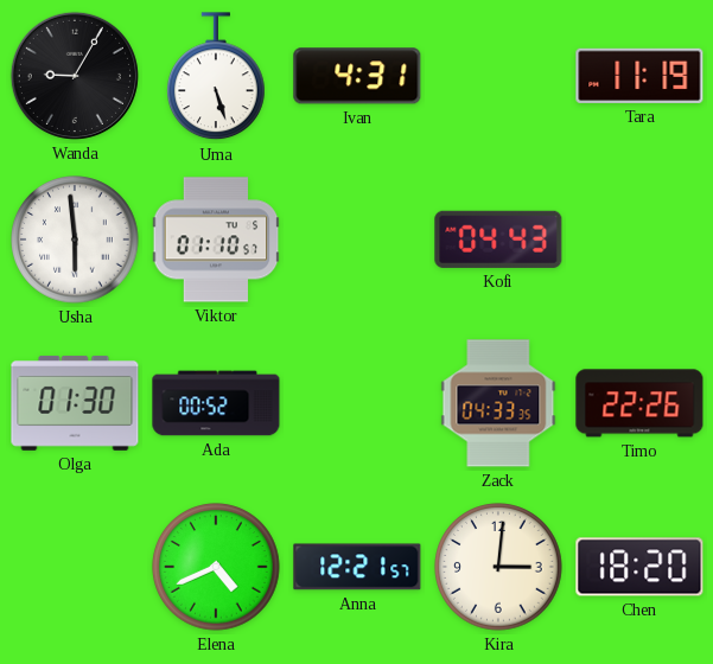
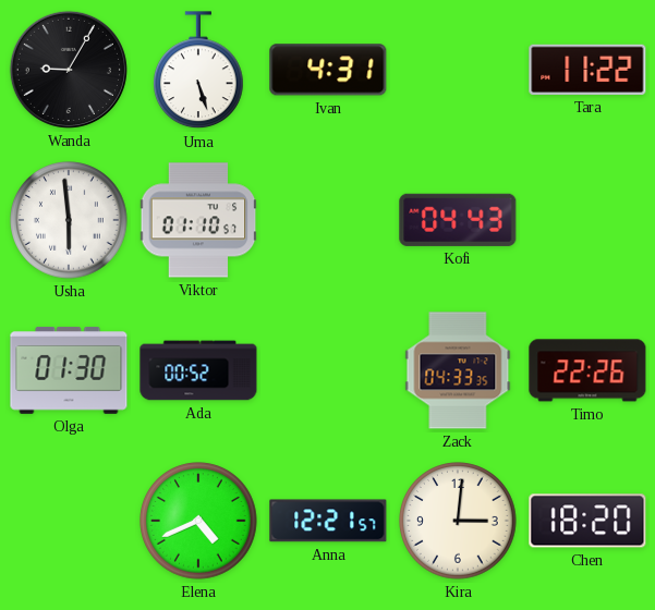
Tara: 11:19 -> 11:22 (587, 70)
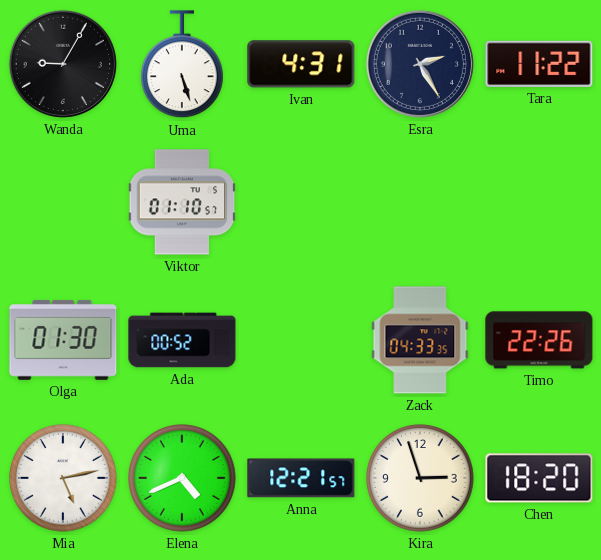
Esra: none -> 2:25 (420, 64)
Usha: 5:59 -> none (69, 220)
Kofi: 04:43 -> none (458, 220)
Mia: none -> 5:13 (63, 478)
Kira: 3:01 -> 2:57 (420, 478)
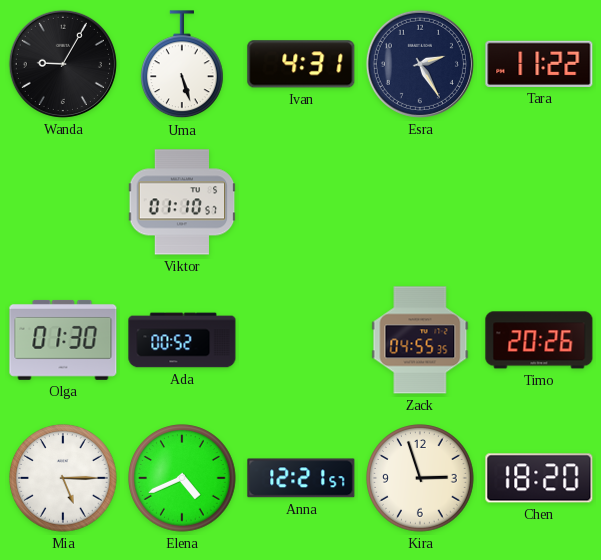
Zack: 04:33 -> 04:55 (420, 340)
Timo: 22:26 -> 20:26 (539, 340)
Mia: 5:13 -> 5:15 (63, 478)
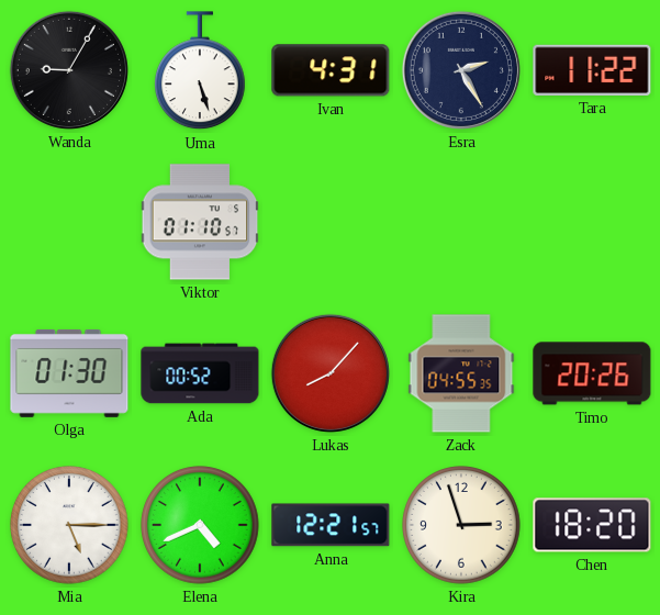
Lukas: none -> 8:07 (331, 373)
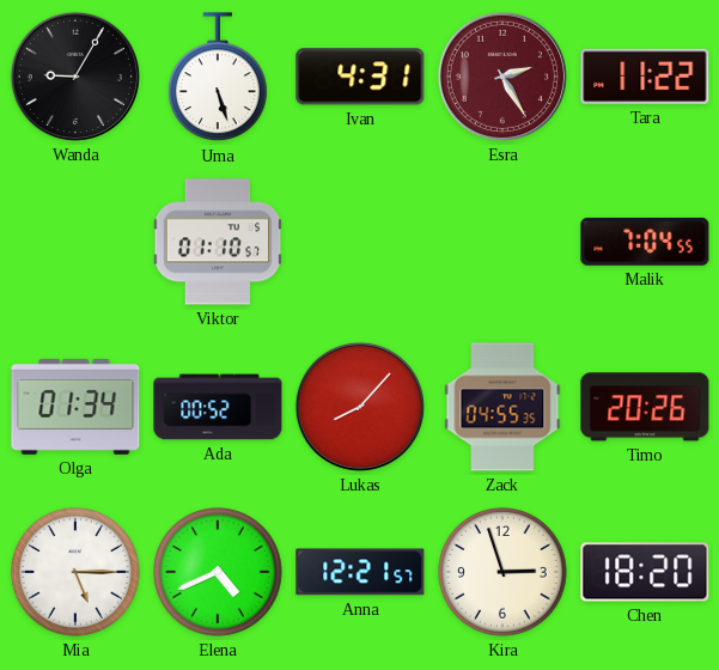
Esra dial: navy -> burgundy (502, 77)
Malik: none -> 7:04 (645, 242)
Olga: 01:30 -> 01:34 (75, 407)
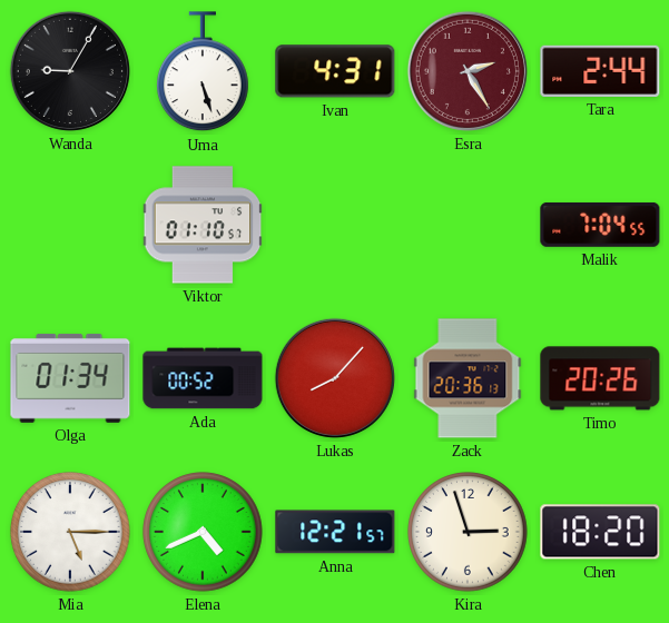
Tara: 11:22 -> 2:44 (600, 71)
Zack: 04:55 -> 20:36 (468, 378)
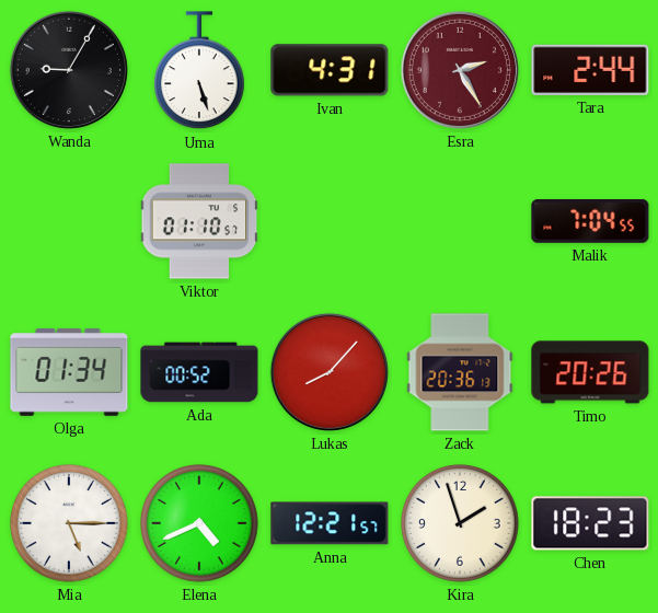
Kira: 2:57 -> 1:57 (460, 523)
Chen: 18:20 -> 18:23 (590, 523)
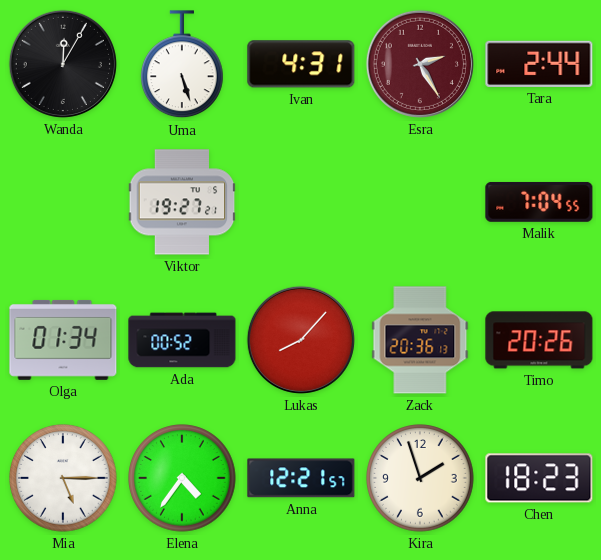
Wanda: 9:05 -> 12:05 (63, 64)
Viktor: 01:10 -> 19:27 (182, 202)
Elena: 4:41 -> 4:36 (182, 478)
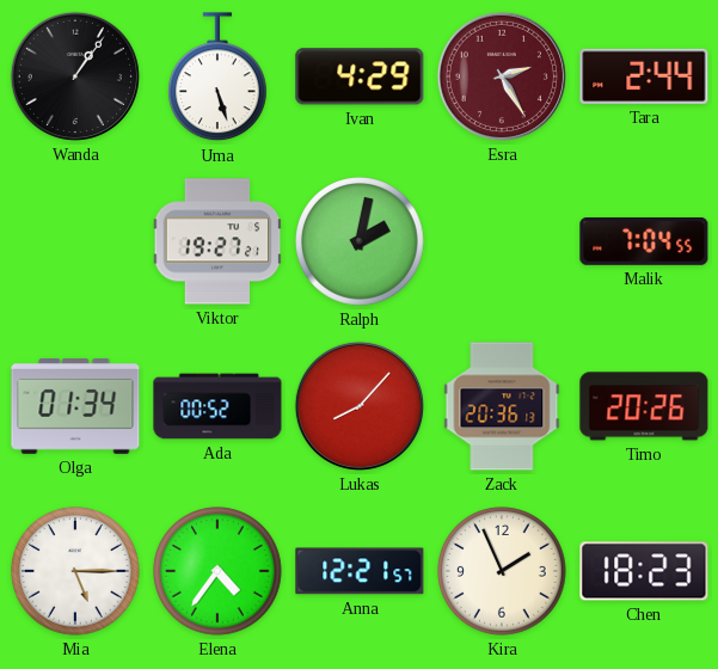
Wanda: 12:05 -> 1:06 (75, 76)
Ivan: 4:31 -> 4:29 (360, 76)
Ralph: none -> 2:02 (360, 241)
Kira: 1:57 -> 1:56 (502, 571)
